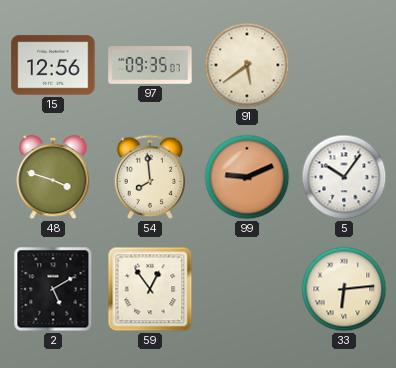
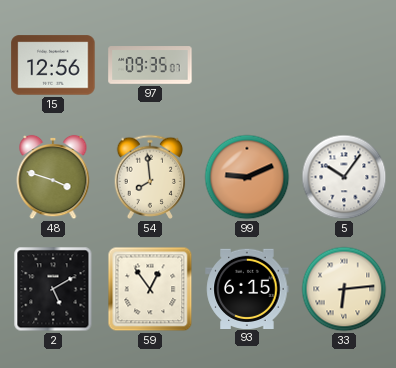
91: 5:39 -> none (247, 65)
93: none -> 6:15 (247, 288)
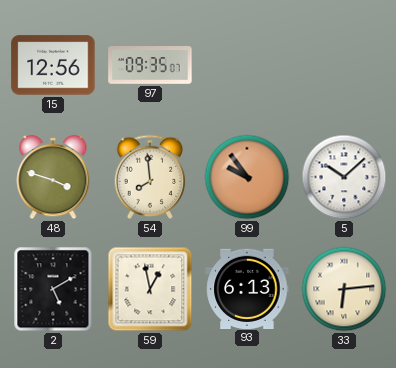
99: 9:11 -> 9:54 (247, 177)
5: 10:06 -> 10:08 (344, 177)
59: 12:54 -> 12:58 (150, 289)
93: 6:15 -> 6:13 (247, 288)
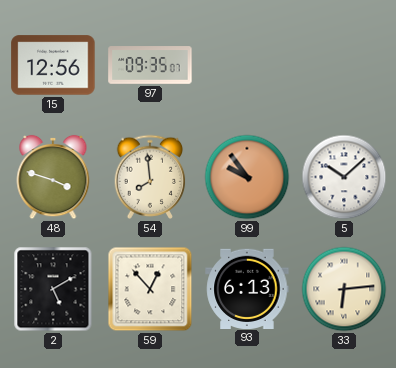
59: 12:58 -> 12:53 (150, 289)
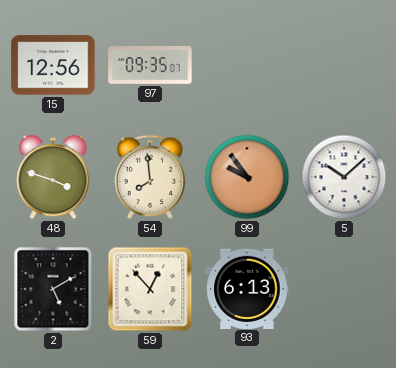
33: 6:14 -> none (344, 289)
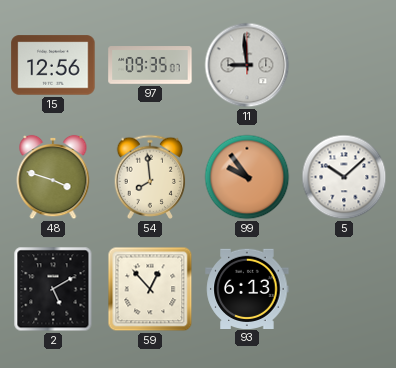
11: none -> 8:59 (247, 65)
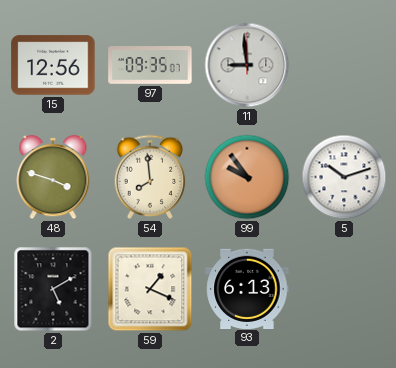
5: 10:08 -> 10:12 (344, 177)
59: 12:53 -> 1:19 (150, 289)
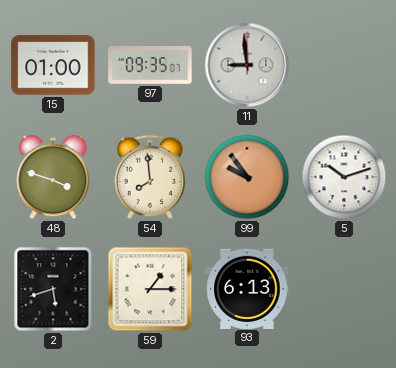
15: 12:56 -> 01:00 (53, 65)
2: 5:10 -> 5:42 (53, 289)
59: 1:19 -> 1:15 (150, 289)
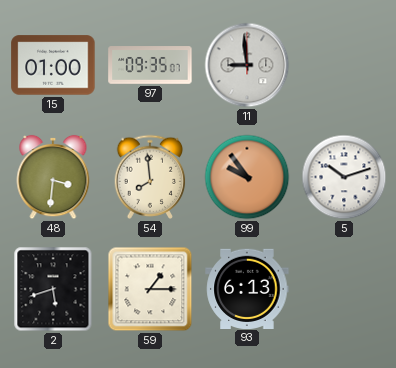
48: 3:48 -> 3:31 (53, 177)
